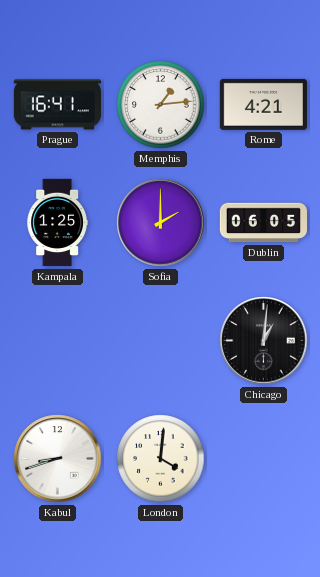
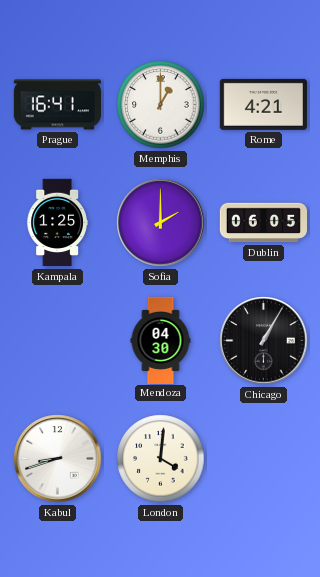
Memphis: 1:14 -> 1:00 (161, 105)
Mendoza: none -> 04:30 (161, 340)
Chicago: 1:01 -> 1:05 (264, 341)
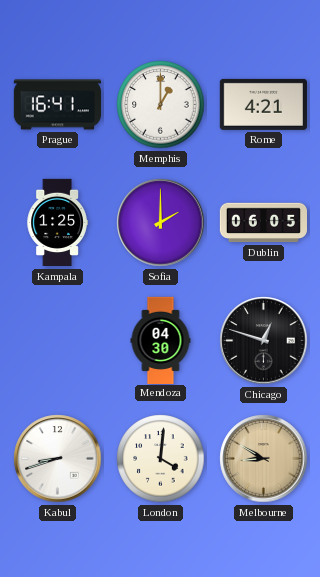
Chicago: 1:05 -> 12:48 (264, 341)
Melbourne: none -> 8:50 (264, 459)
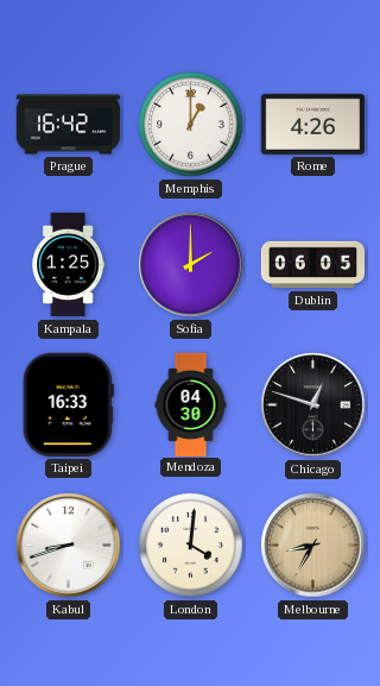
Prague: 16:41 -> 16:42 (68, 125)
Rome: 4:21 -> 4:26 (312, 124)
Taipei: none -> 16:33 (68, 404)
Melbourne: 8:50 -> 8:35 (313, 546)
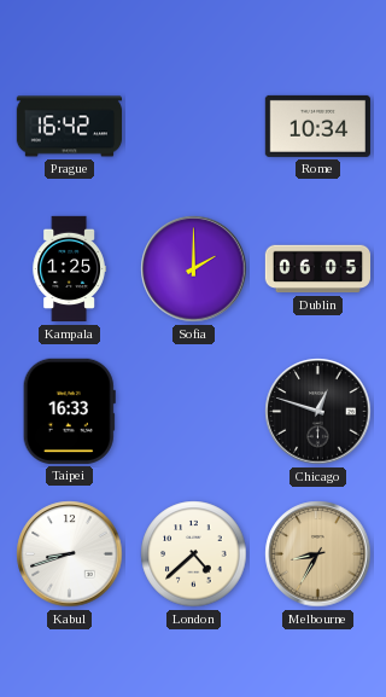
Memphis: 1:00 -> none (191, 125)
Rome: 4:26 -> 10:34 (317, 126)
Mendoza: 04:30 -> none (191, 404)
London: 4:01 -> 4:38 (194, 554)
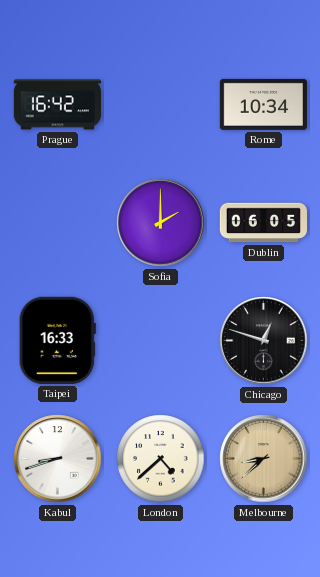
Kampala: 1:25 -> none (69, 269)
Melbourne: 8:35 -> 8:38 (264, 459)
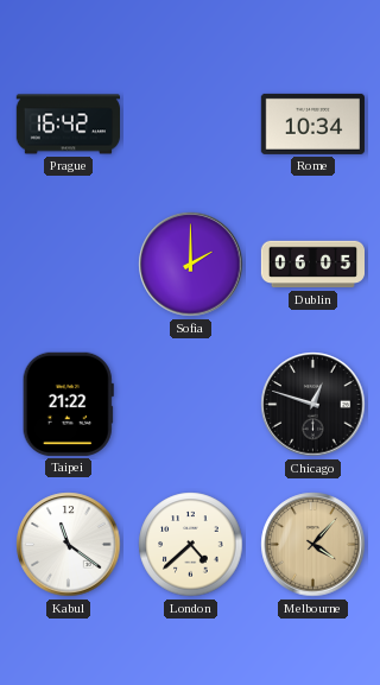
Taipei: 16:33 -> 21:22 (68, 404)
Kabul: 8:42 -> 11:21 (69, 545)
Melbourne: 8:38 -> 4:07 (313, 545)
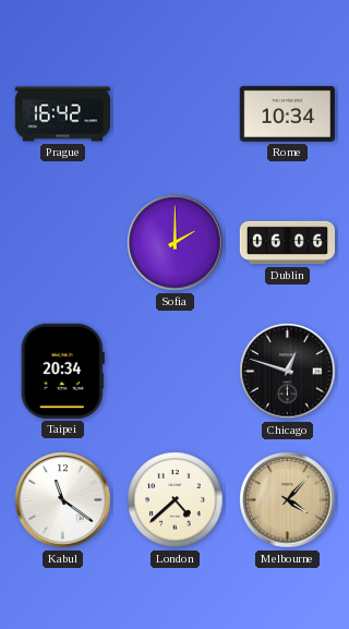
Dublin: 06:05 -> 06:06 (287, 243)
Taipei: 21:22 -> 20:34 (62, 371)
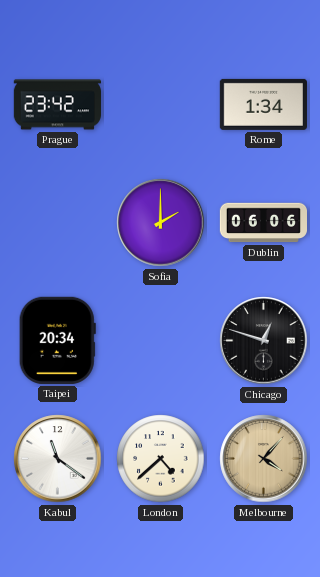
Prague: 16:42 -> 23:42 (57, 105)
Rome: 10:34 -> 1:34 (263, 104)
